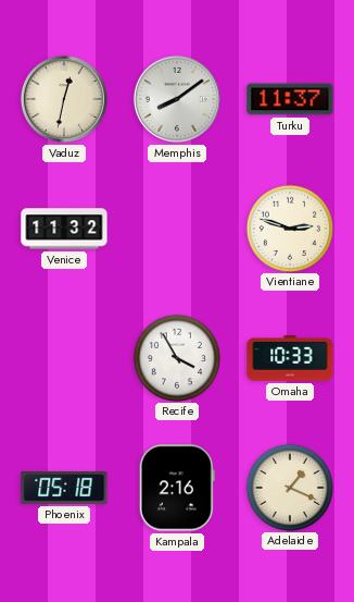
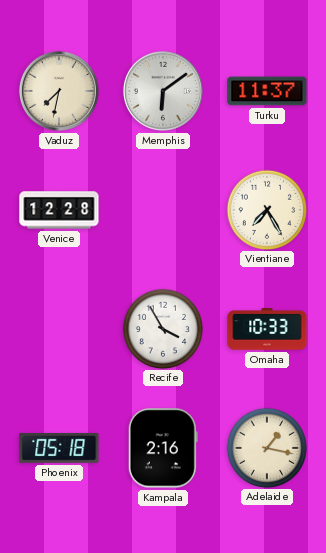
Vaduz: 12:32 -> 7:32 (59, 91)
Memphis: 8:09 -> 6:09 (163, 91)
Venice: 11:32 -> 12:28 (59, 210)
Vientiane: 2:48 -> 7:25 (266, 209)
Adelaide: 1:19 -> 1:17 (266, 447)
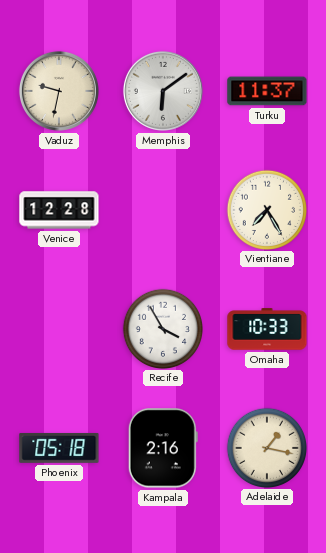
Vaduz: 7:32 -> 9:32 (59, 91)
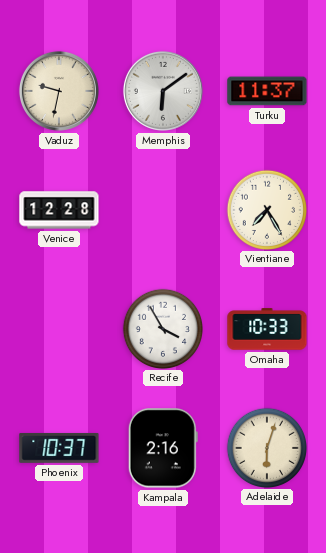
Phoenix: 05:18 -> 10:37 (59, 448)
Adelaide: 1:17 -> 6:03 (266, 447)
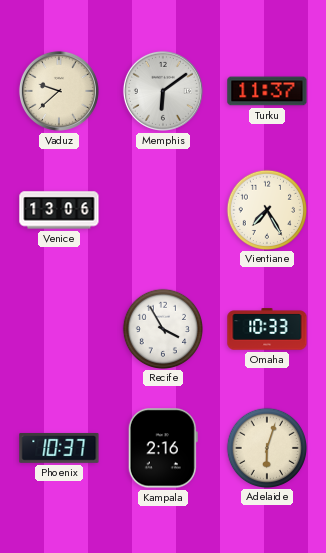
Vaduz: 9:32 -> 9:38 (59, 91)
Venice: 12:28 -> 13:06 (59, 210)
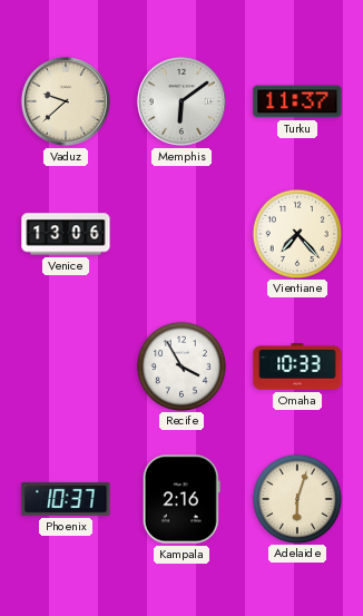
Vientiane: 7:25 -> 7:23 (296, 233)
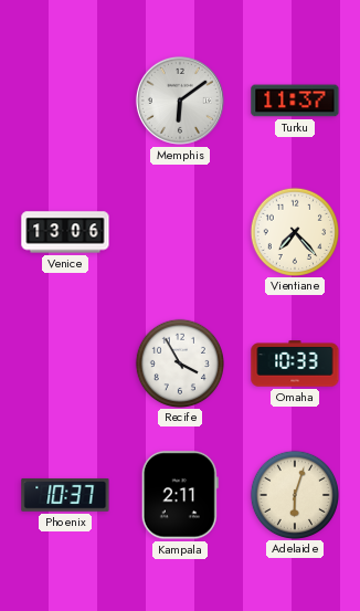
Vaduz: 9:38 -> none (66, 101)
Kampala: 2:16 -> 2:11 (180, 495)
